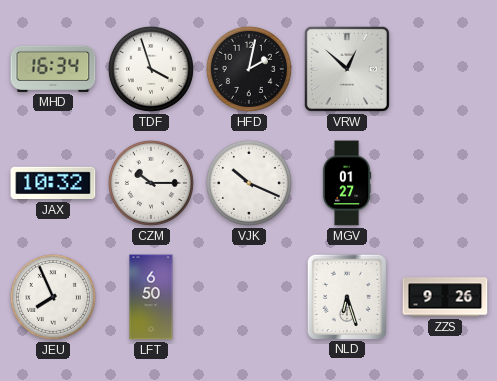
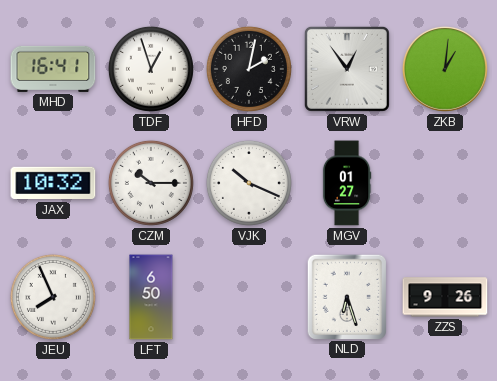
MHD: 16:34 -> 16:41 (53, 69)
TDF: 3:57 -> 12:57 (151, 69)
VRW: 12:52 -> 12:54 (347, 69)
ZKB: none -> 1:01 (445, 69)
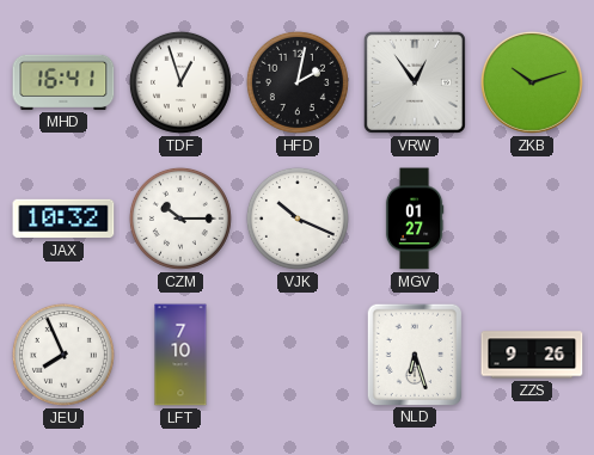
ZKB: 1:01 -> 10:12 (532, 82)
LFT: 6:50 -> 7:10 (180, 355)
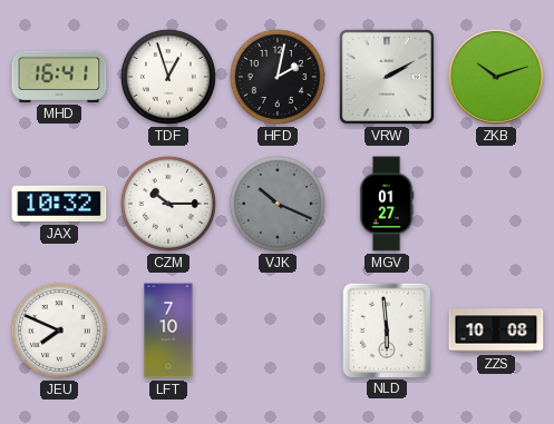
VRW: 12:54 -> 2:10 (387, 77)
VJK dial: white -> grey (278, 204)
JEU: 7:56 -> 7:49 (59, 331)
NLD: 6:27 -> 5:59 (386, 329)
ZZS: 9:26 -> 10:08 (496, 331)
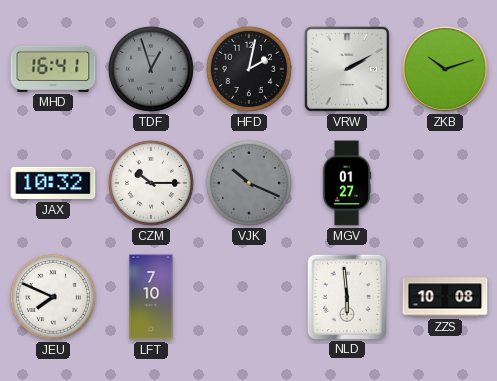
TDF dial: white -> grey (151, 69)
